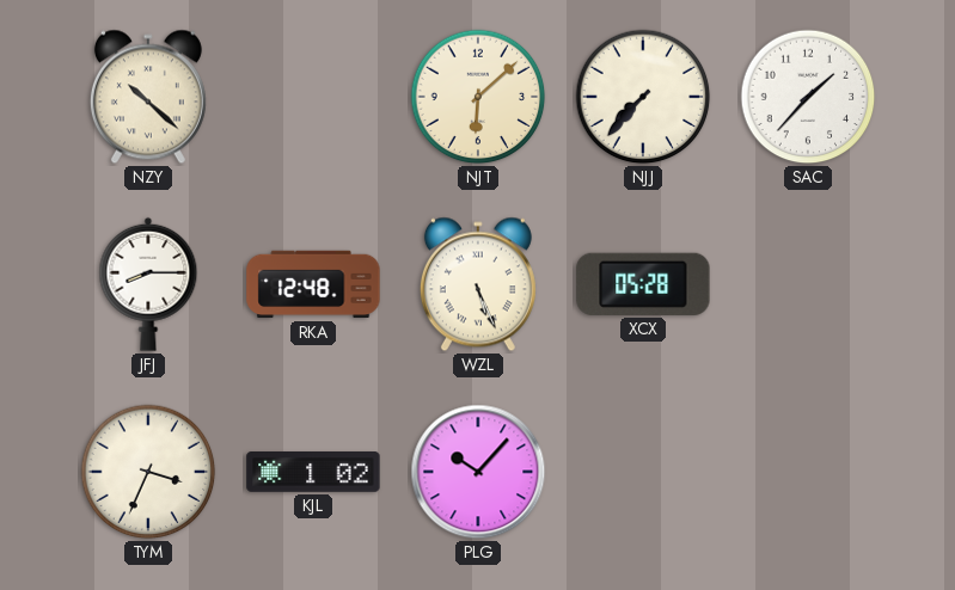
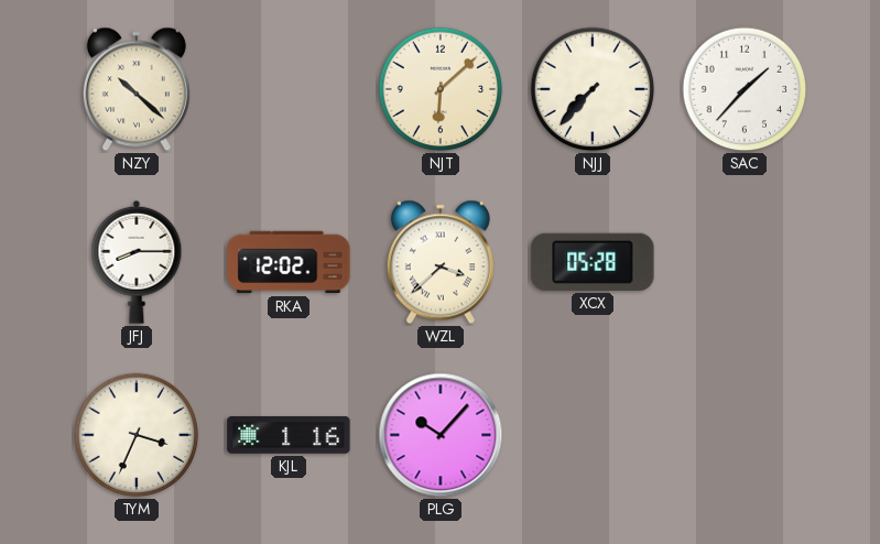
RKA: 12:48 -> 12:02 (289, 262)
WZL: 5:26 -> 3:38 (441, 262)
KJL: 1:02 -> 1:16 (289, 436)
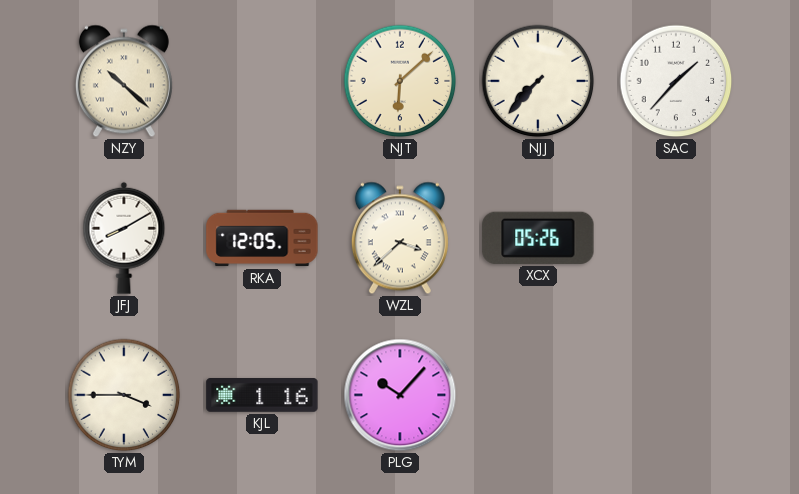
JFJ: 8:15 -> 8:10 (124, 238)
RKA: 12:02 -> 12:05 (262, 238)
XCX: 05:28 -> 05:26 (538, 238)
TYM: 3:34 -> 3:45 (124, 395)
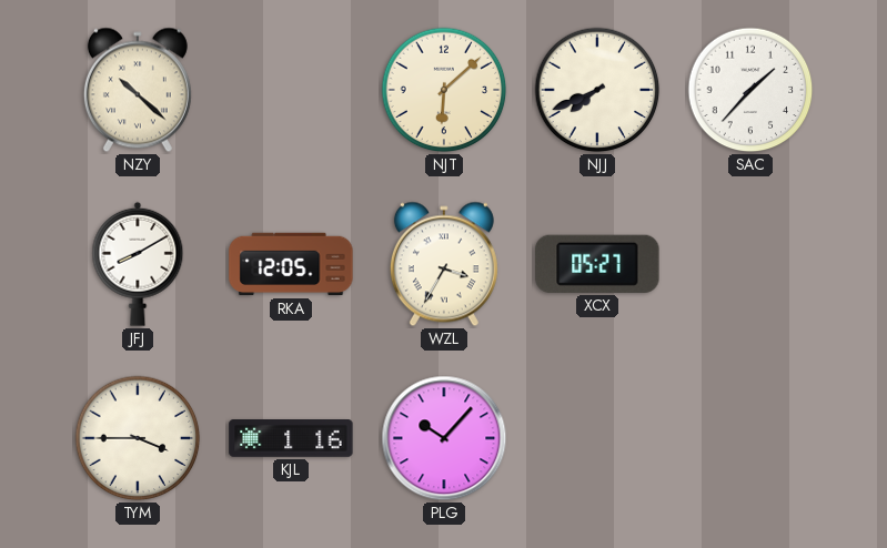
NJJ: 7:37 -> 7:41 (597, 90)
WZL: 3:38 -> 3:35 (444, 264)
XCX: 05:26 -> 05:27 (597, 264)
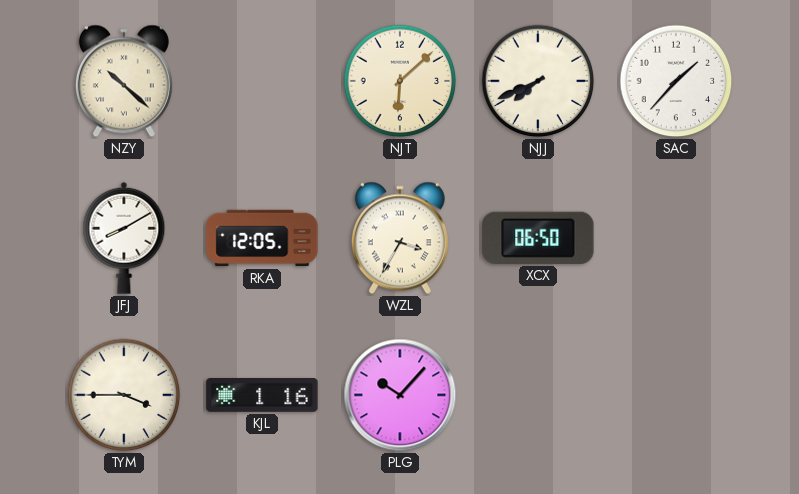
XCX: 05:27 -> 06:50 (538, 238)
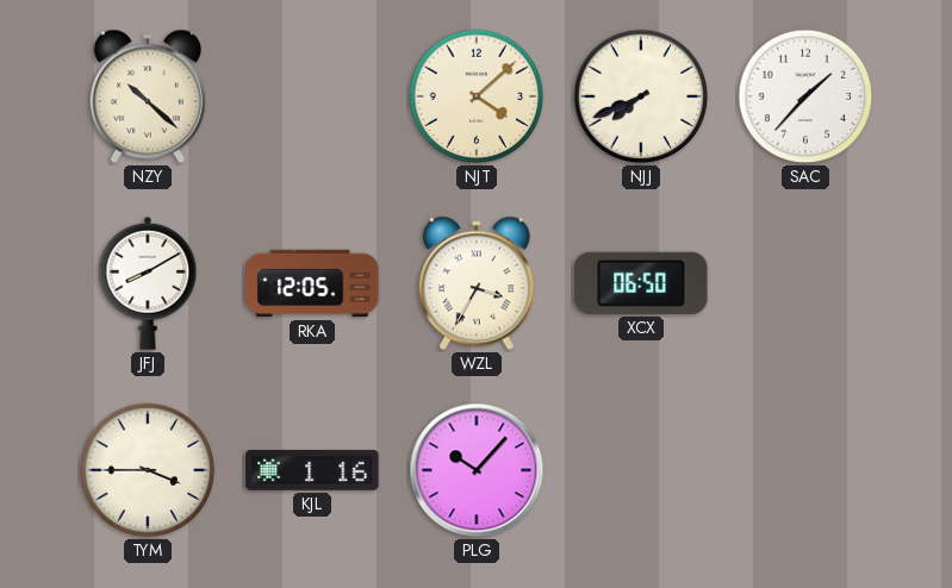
NJT: 6:08 -> 4:08 (477, 96)
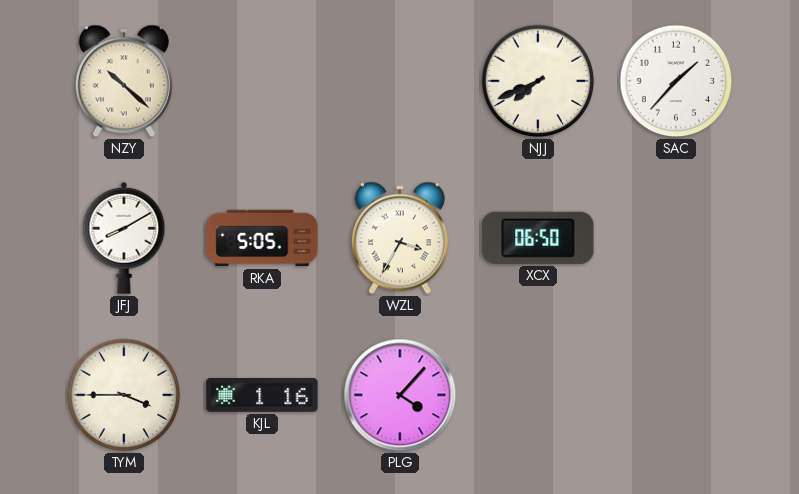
NJT: 4:08 -> none (477, 96)
RKA: 12:05 -> 5:05 (262, 238)
PLG: 10:07 -> 4:07 (400, 395)
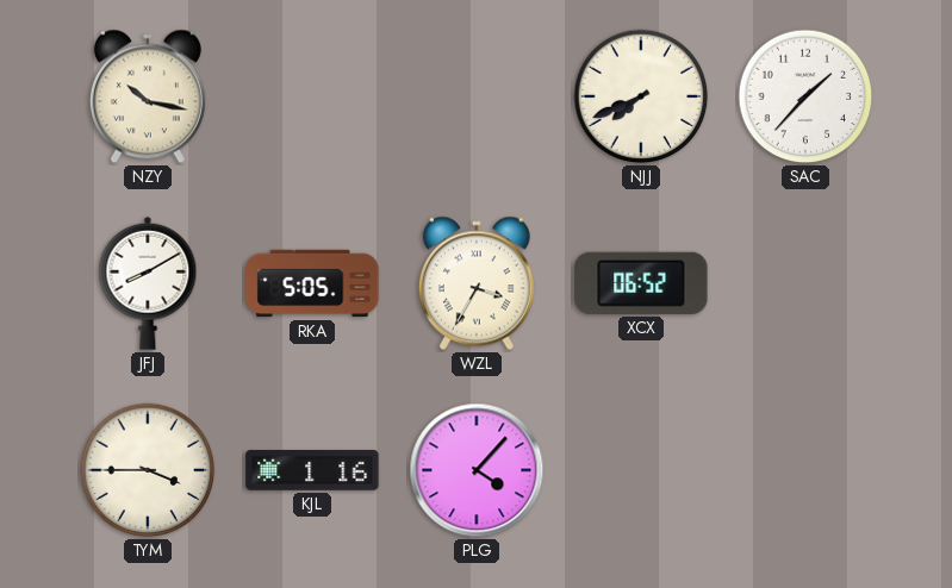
NZY: 10:22 -> 10:17 (148, 96)
XCX: 06:50 -> 06:52 (641, 283)
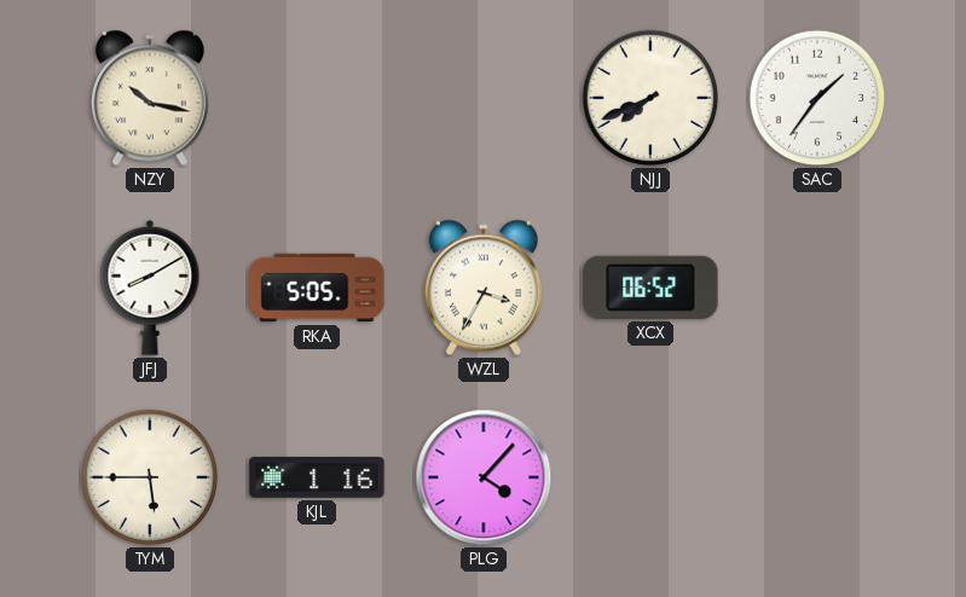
SAC: 1:37 -> 1:36 (817, 98)
TYM: 3:45 -> 5:45 (150, 477)
